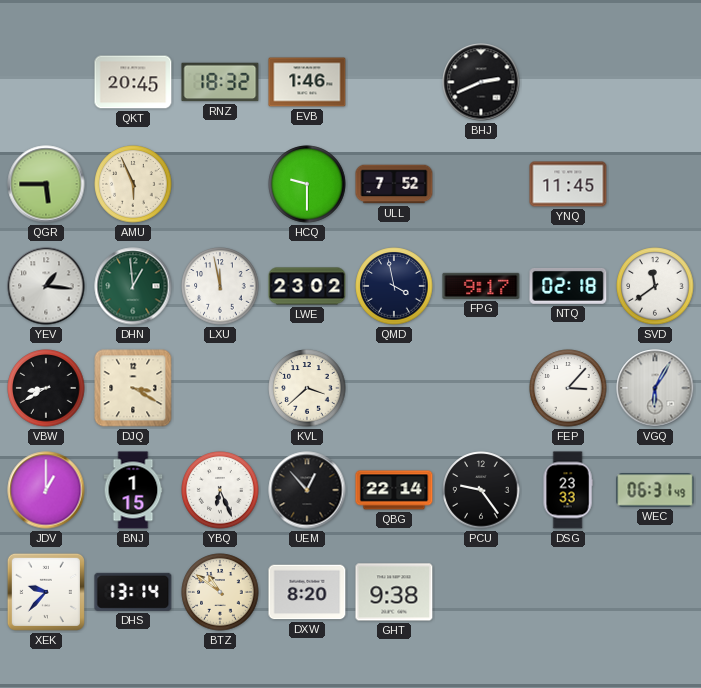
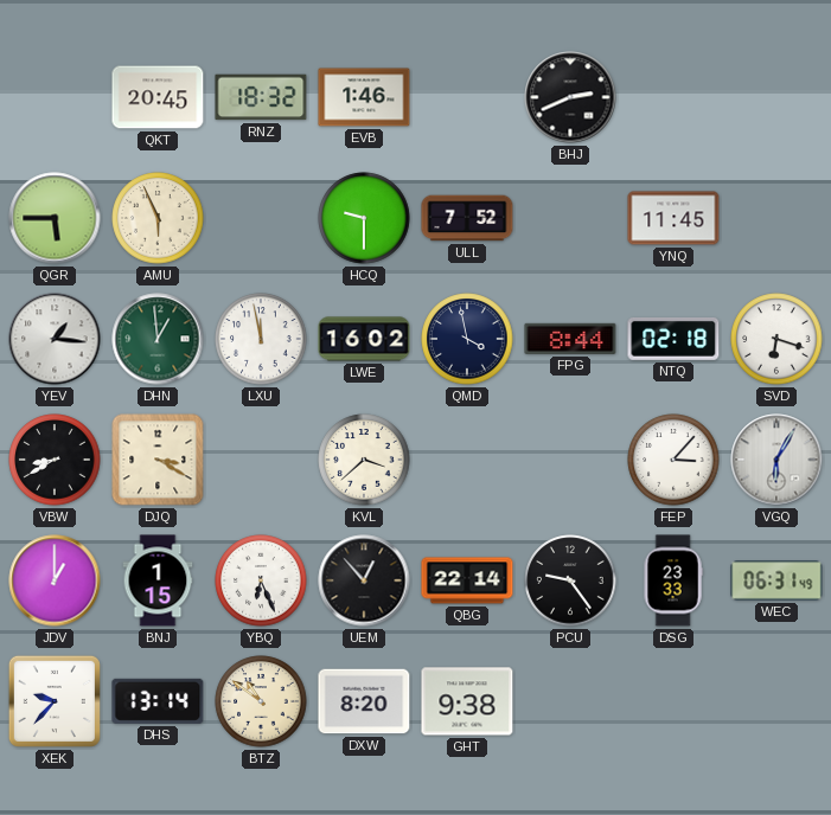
LWE: 23:02 -> 16:02 (364, 339)
FPG: 9:17 -> 8:44 (570, 339)
SVD: 11:39 -> 6:18 (776, 339)
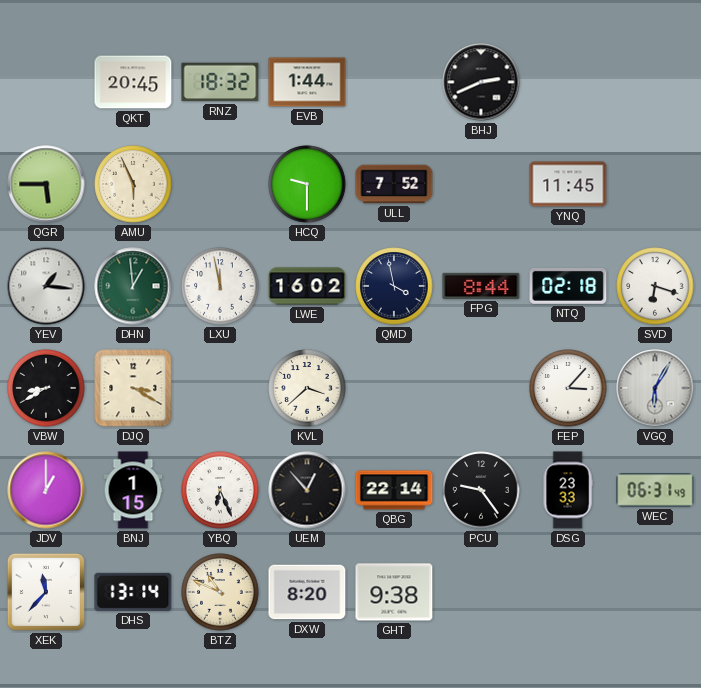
EVB: 1:46 -> 1:44 (307, 82)
XEK: 9:37 -> 11:37 (46, 592)
BTZ: 10:51 -> 10:49 (220, 592)
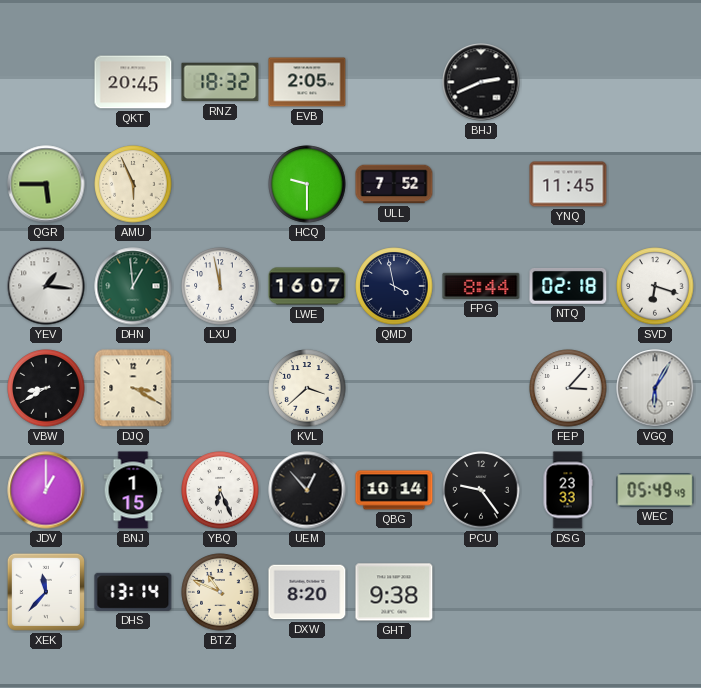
EVB: 1:44 -> 2:05 (307, 82)
LWE: 16:02 -> 16:07 (307, 286)
QBG: 22:14 -> 10:14 (394, 490)
WEC: 06:31 -> 05:49 (655, 490)
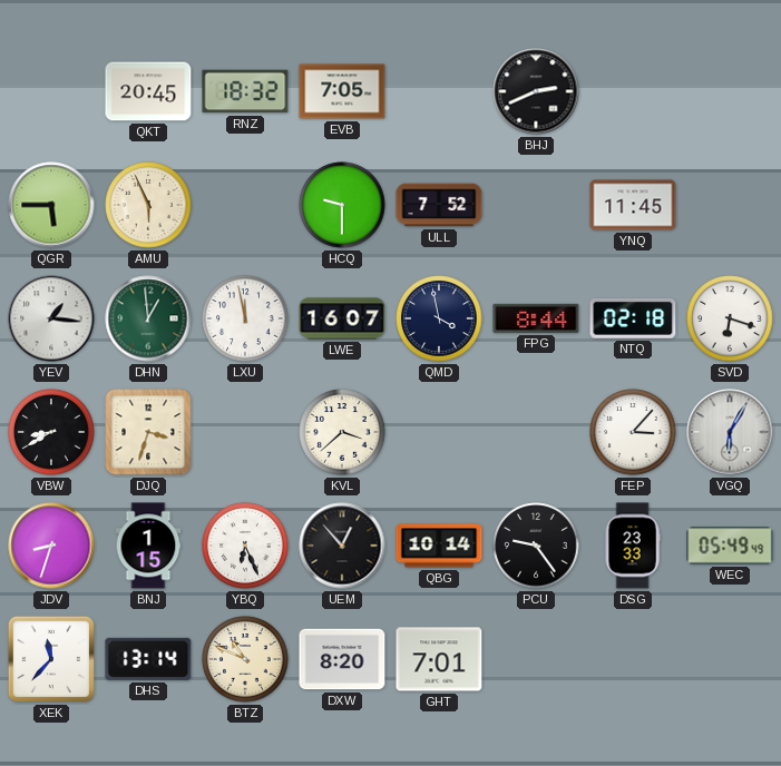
EVB: 2:05 -> 7:05 (342, 91)
DJQ: 3:20 -> 3:33 (148, 432)
JDV: 1:00 -> 8:33 (51, 546)
GHT: 9:38 -> 7:01 (439, 659)
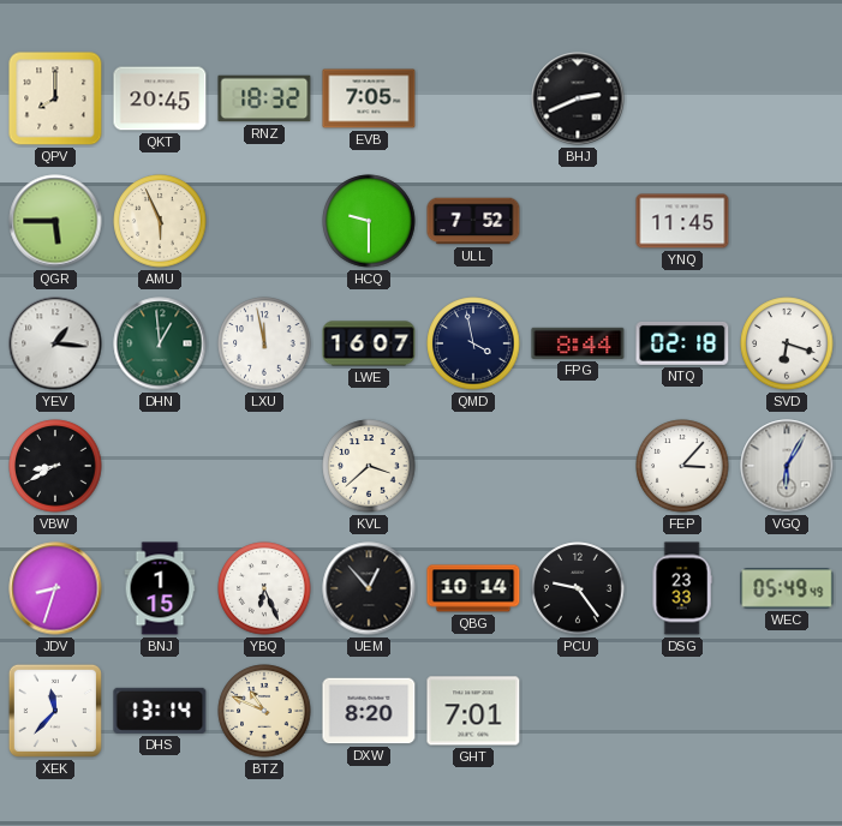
QPV: none -> 8:00 (55, 98)
DJQ: 3:33 -> none (148, 432)
